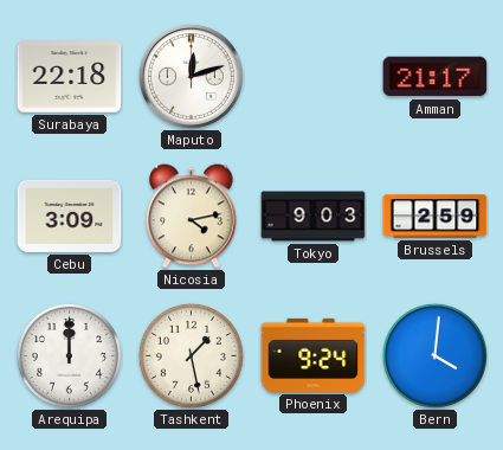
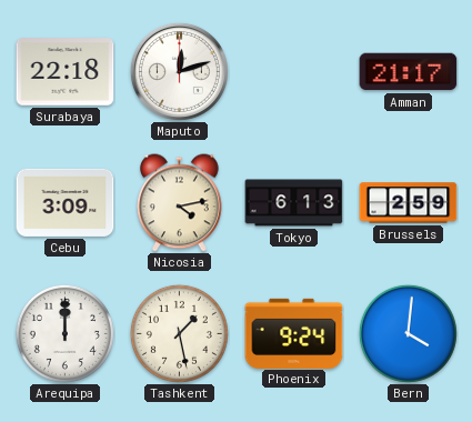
Tokyo: 9:03 -> 6:13 (294, 203)
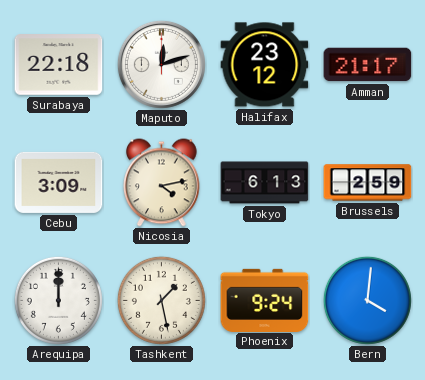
Halifax: none -> 23:12 (265, 65)
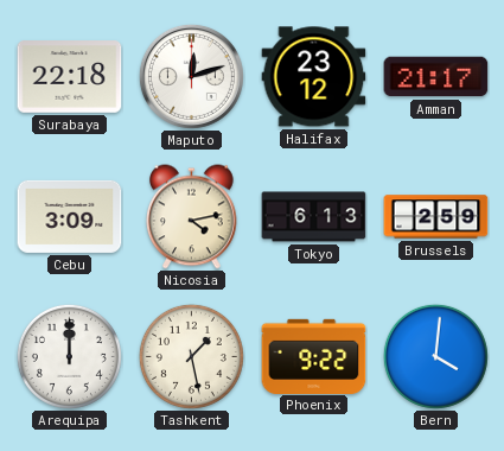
Phoenix: 9:24 -> 9:22 (314, 356)
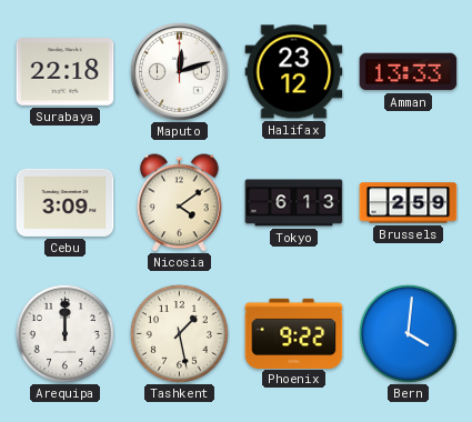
Amman: 21:17 -> 13:33 (409, 72)
Nicosia: 4:13 -> 4:09 (180, 203)
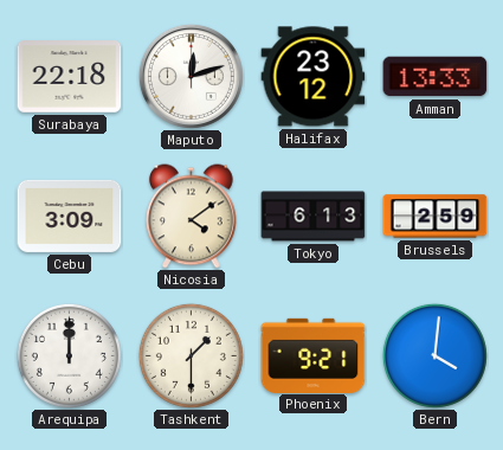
Tashkent: 1:28 -> 1:30 (191, 355)
Phoenix: 9:22 -> 9:21 (314, 355)
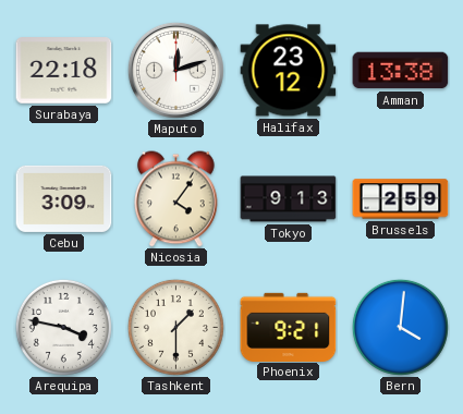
Amman: 13:33 -> 13:38 (401, 71)
Nicosia: 4:09 -> 4:06 (176, 199)
Tokyo: 6:13 -> 9:13 (289, 199)
Arequipa: 12:00 -> 3:47 (63, 327)
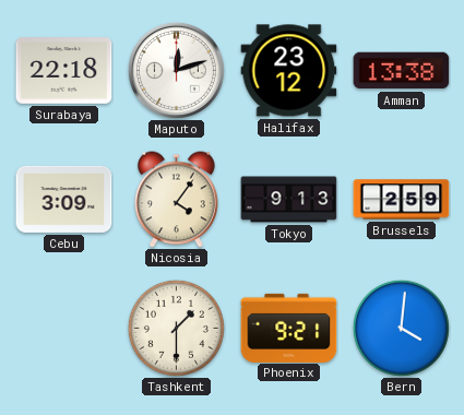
Arequipa: 3:47 -> none (63, 327)
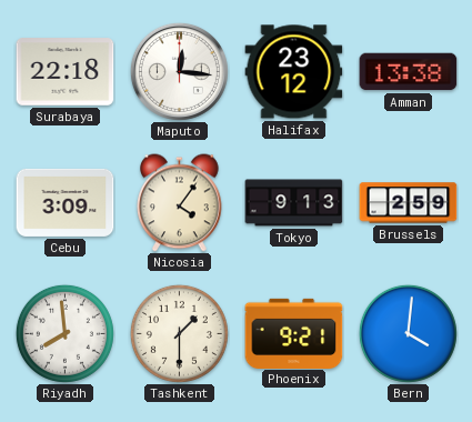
Maputo: 12:12 -> 12:16 (179, 71)
Riyadh: none -> 7:59 (64, 333)
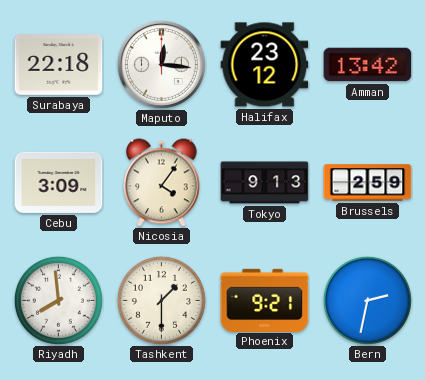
Amman: 13:38 -> 13:42 (368, 65)
Bern: 4:01 -> 2:32 (367, 300)
